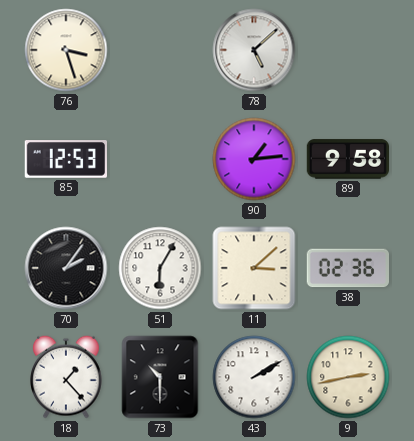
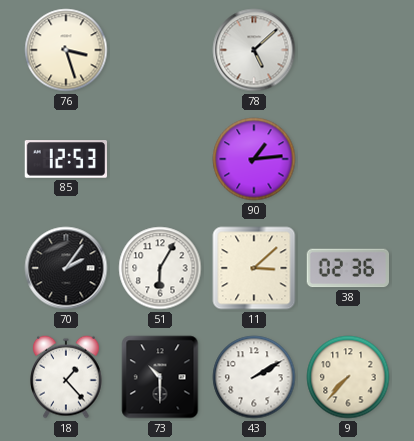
89: 9:58 -> none (347, 159)
9: 2:43 -> 7:37 (348, 377)
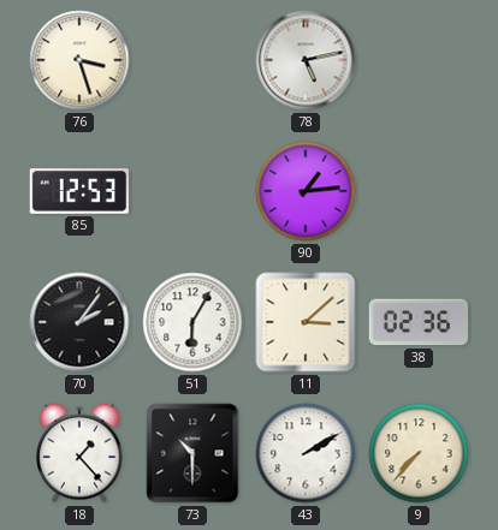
78: 5:08 -> 5:13 (306, 60)
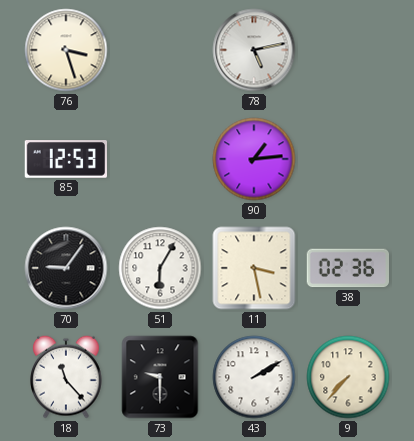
70: 2:06 -> 9:06 (66, 268)
11: 3:08 -> 3:28 (254, 268)
18: 1:23 -> 11:23 (67, 377)
73: 10:30 -> 9:30 (160, 377)
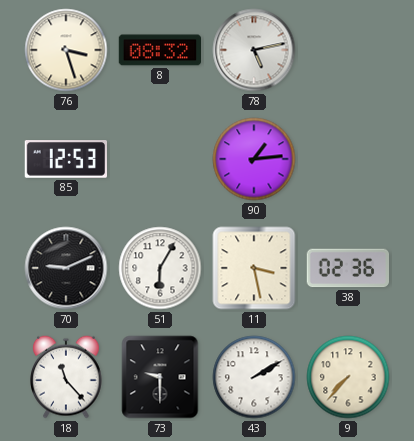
8: none -> 08:32 (159, 50)
70: 9:06 -> 9:11 (66, 268)
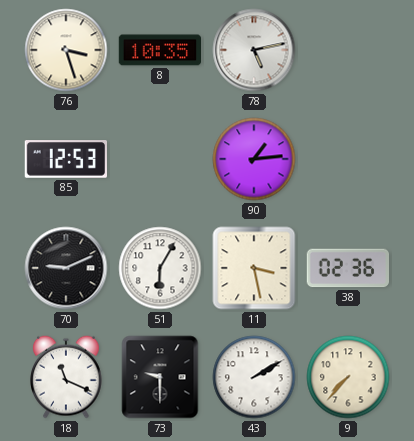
8: 08:32 -> 10:35 (159, 50)
18: 11:23 -> 11:19 (67, 377)
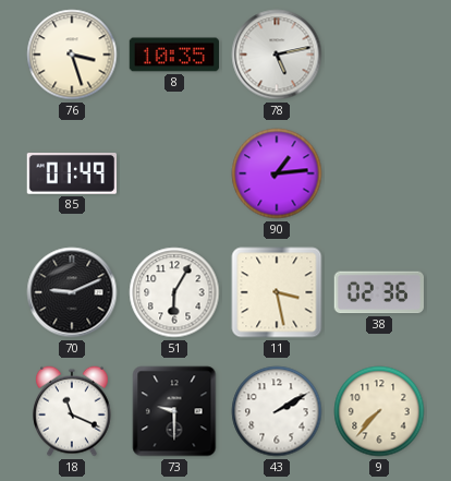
85: 12:53 -> 01:49 (71, 173)
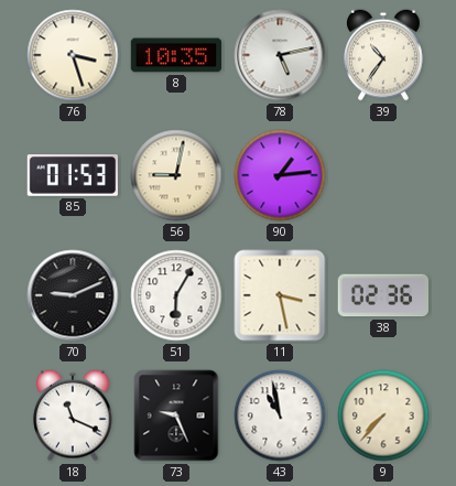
39: none -> 10:36 (384, 55)
85: 01:49 -> 01:53 (72, 175)
56: none -> 9:02 (176, 175)
73: 9:30 -> 9:26 (176, 415)
43: 2:10 -> 10:58 (280, 415)
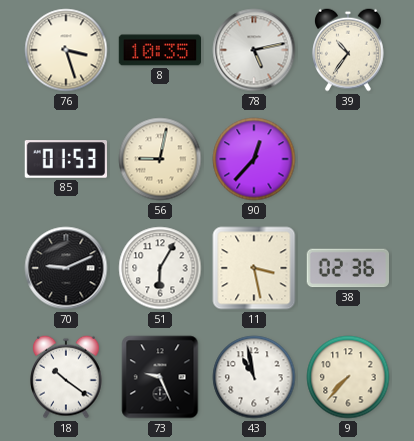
90: 1:14 -> 12:37 (254, 159)
18: 11:19 -> 10:21 (67, 377)
